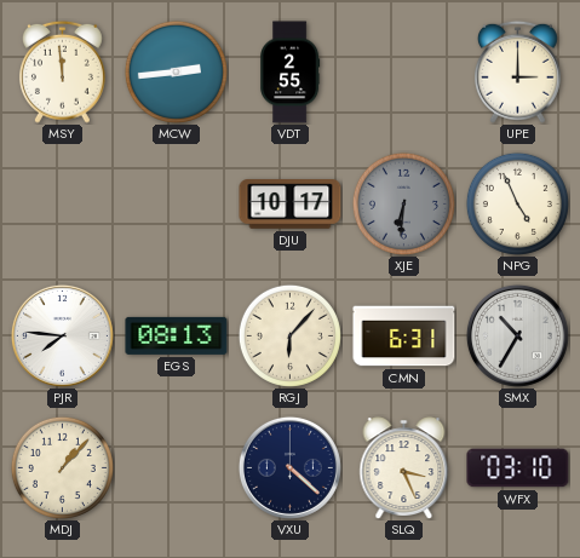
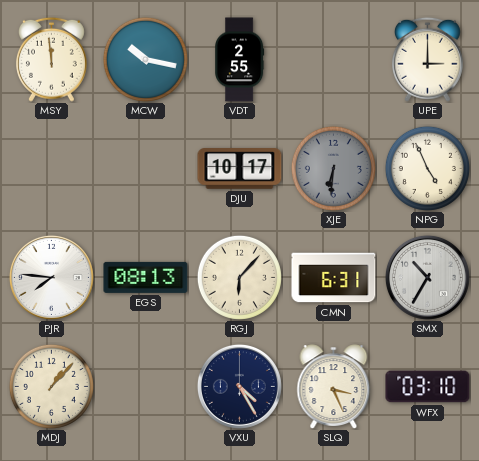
MCW: 2:44 -> 10:17 (145, 59)
VXU: 4:22 -> 4:25 (239, 386)
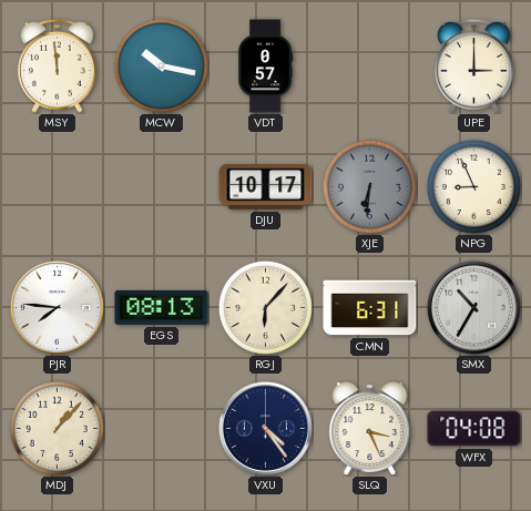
VDT: 2:55 -> 0:57 (266, 67)
NPG: 4:56 -> 8:56 (473, 186)
VXU: 4:25 -> 4:24 (265, 428)
WFX: 03:10 -> 04:08 (474, 429)
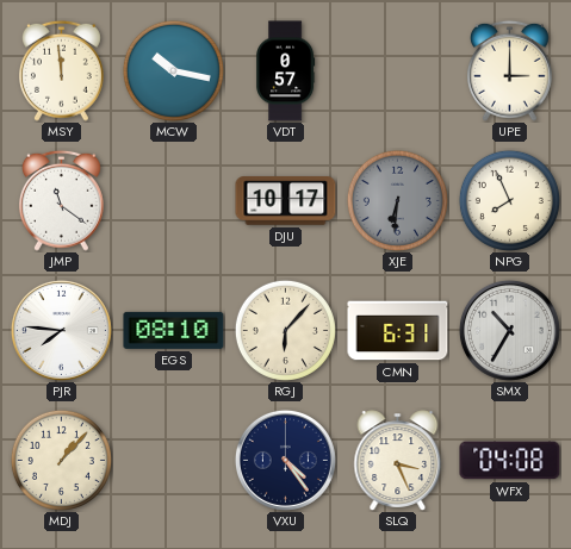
JMP: none -> 11:21 (61, 200)
NPG: 8:56 -> 7:56 (509, 200)
EGS: 08:13 -> 08:10 (174, 330)
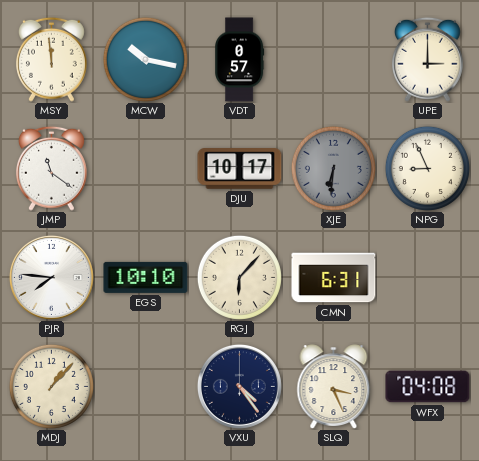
NPG: 7:56 -> 8:56 (427, 168)
EGS: 08:10 -> 10:10 (146, 277)
SMX: 10:35 -> none (509, 330)
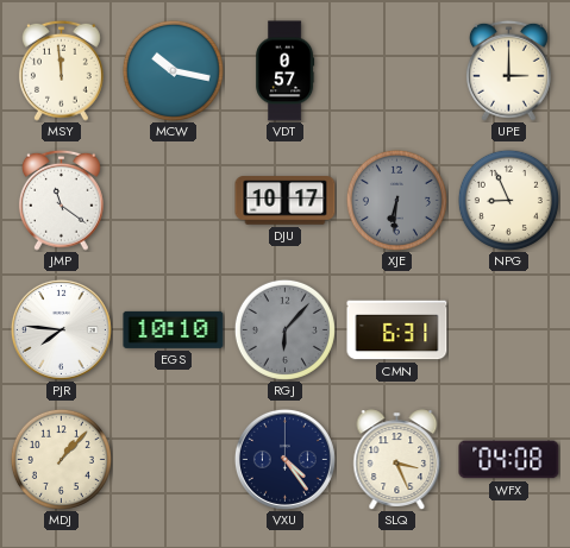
RGJ dial: cream -> grey (284, 329)
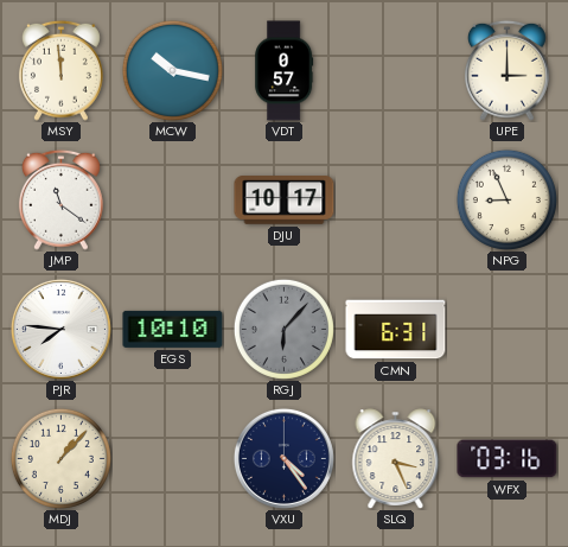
XJE: 6:31 -> none (396, 200)
WFX: 04:08 -> 03:16 (508, 459)
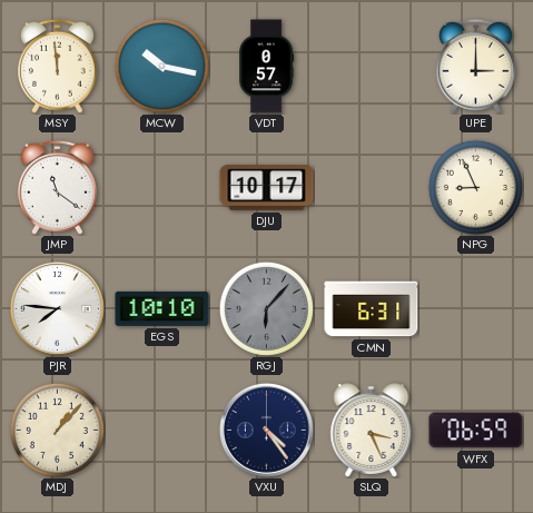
WFX: 03:16 -> 06:59 (476, 431)
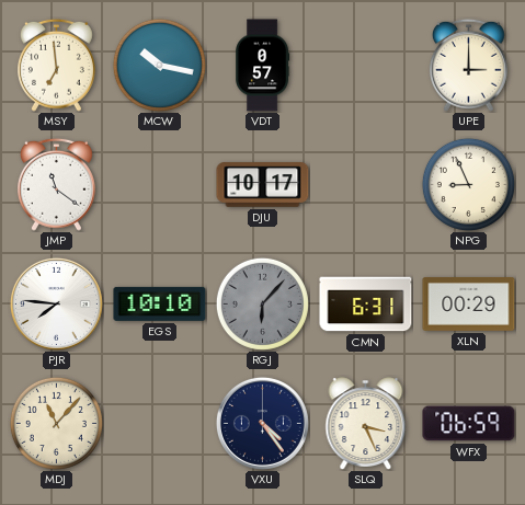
MSY: 11:59 -> 6:59 (56, 65)
XLN: none -> 00:29 (469, 305)
MDJ: 1:07 -> 11:07 (56, 423)
